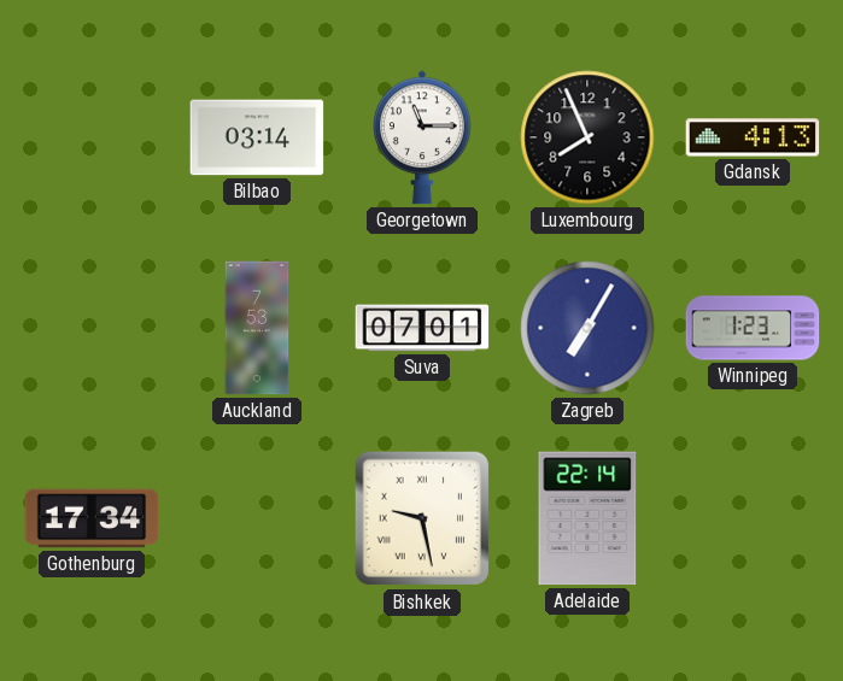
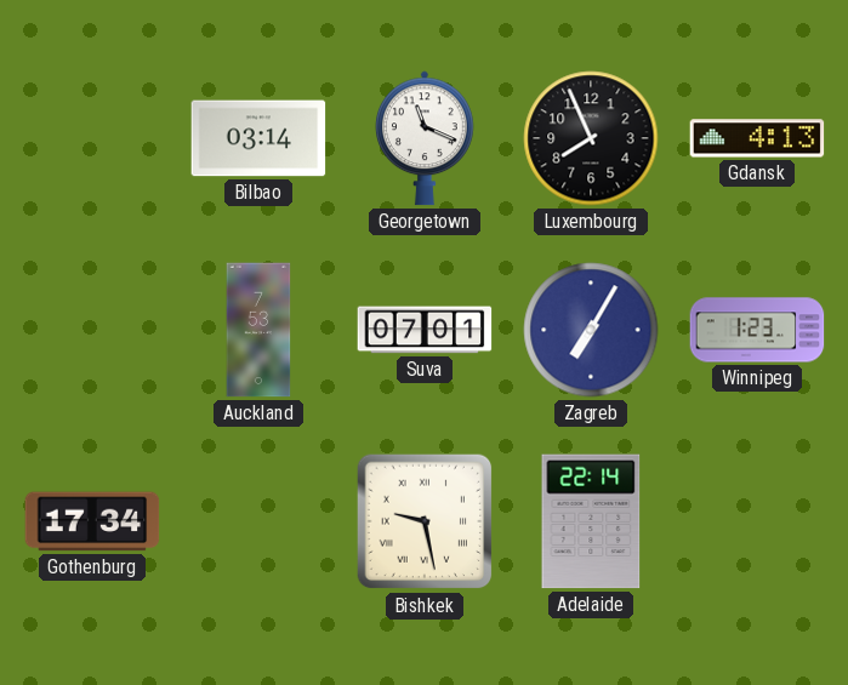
Georgetown: 11:15 -> 11:19 (426, 138)
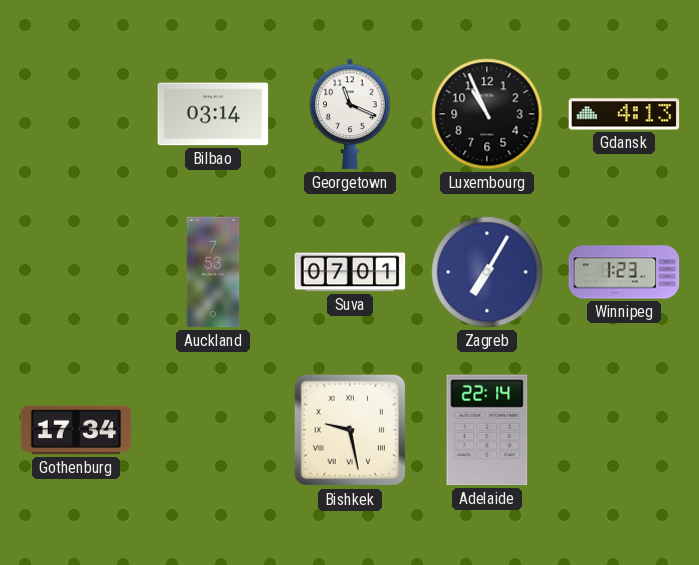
Luxembourg: 7:56 -> 10:56 (487, 114)
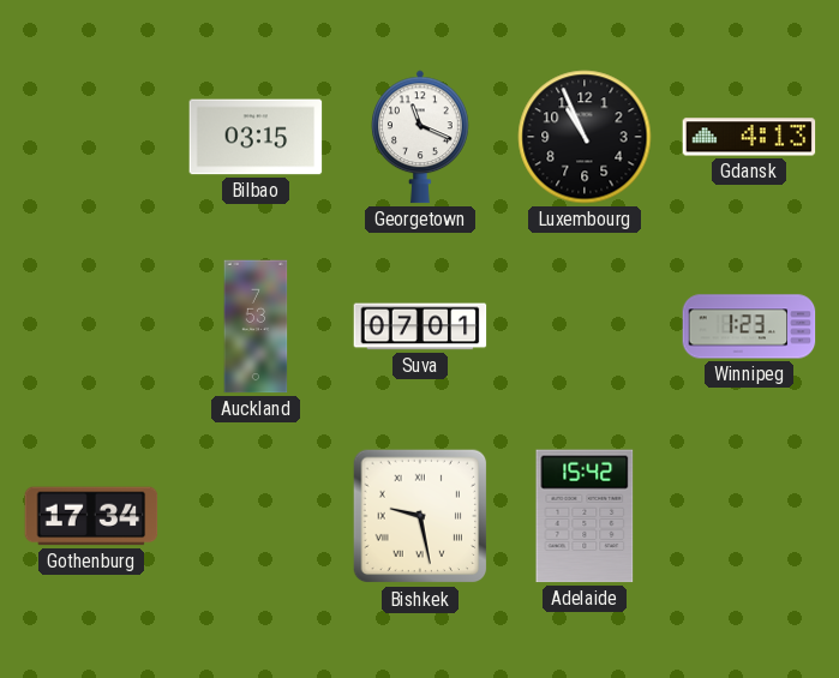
Bilbao: 03:14 -> 03:15 (256, 137)
Zagreb: 7:05 -> none (487, 272)
Adelaide: 22:14 -> 15:42 (585, 516)
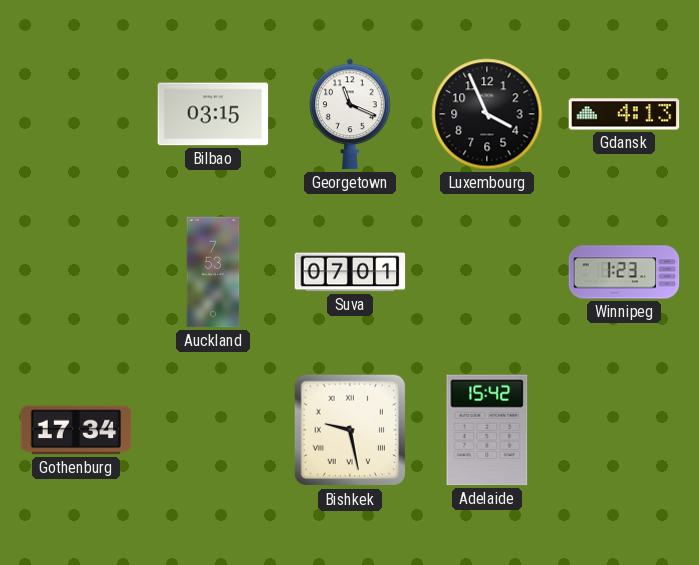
Luxembourg: 10:56 -> 3:56 (487, 114)
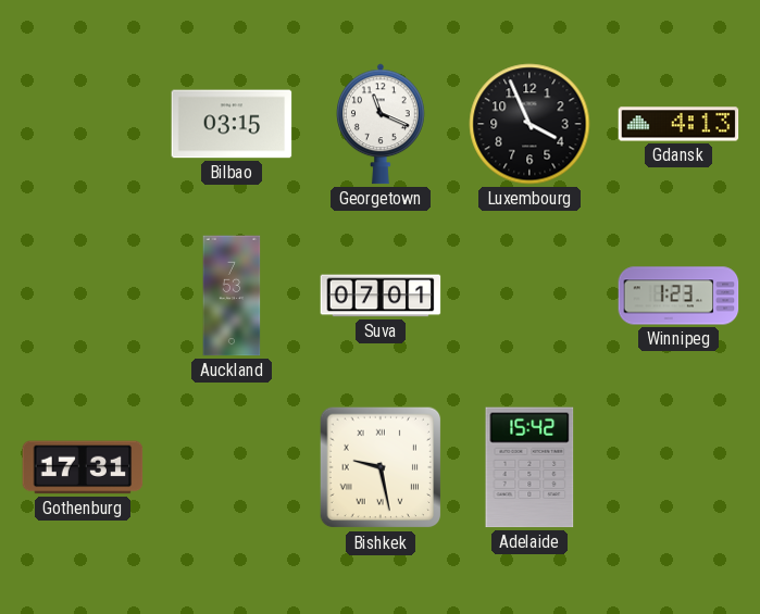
Gothenburg: 17:34 -> 17:31 (83, 467)
